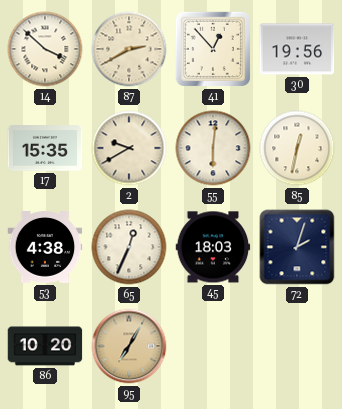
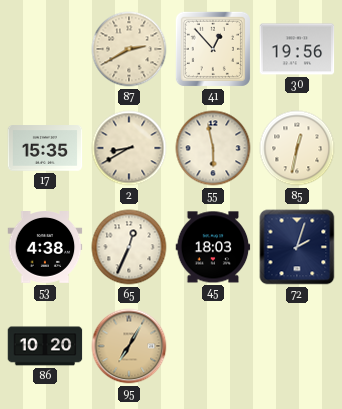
14: 3:52 -> none (45, 49)
2: 9:40 -> 8:40 (129, 148)
55: 6:01 -> 5:58 (213, 148)
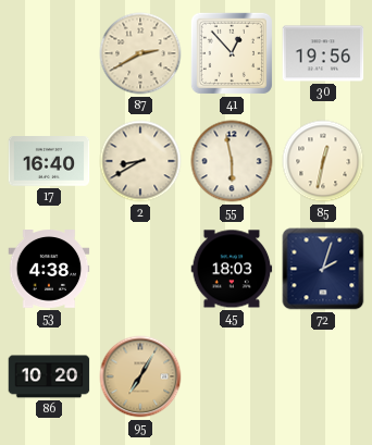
17: 15:35 -> 16:40 (49, 161)
65: 12:34 -> none (129, 247)
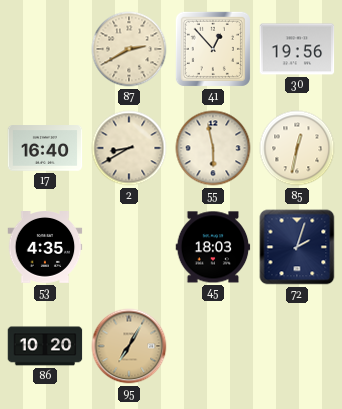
53: 4:38 -> 4:35 (45, 248)
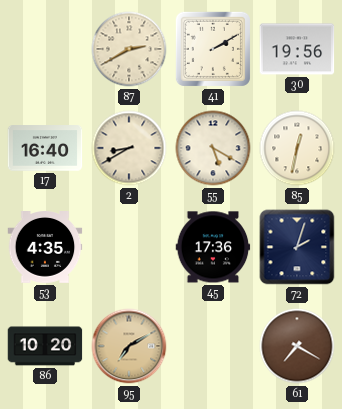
41: 12:53 -> 2:10 (213, 49)
55: 5:58 -> 5:20 (213, 148)
45: 18:03 -> 17:36 (213, 247)
95: 7:05 -> 7:10 (129, 346)
61: none -> 7:20 (297, 346)
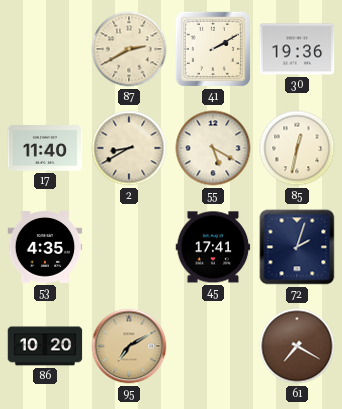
30: 19:56 -> 19:36 (297, 49)
17: 16:40 -> 11:40 (45, 148)
45: 17:36 -> 17:41 (213, 247)
